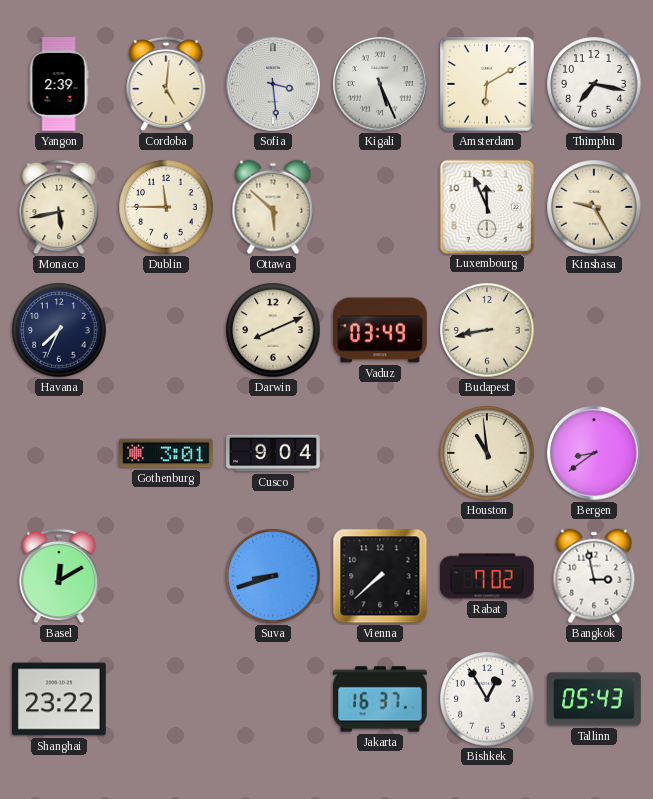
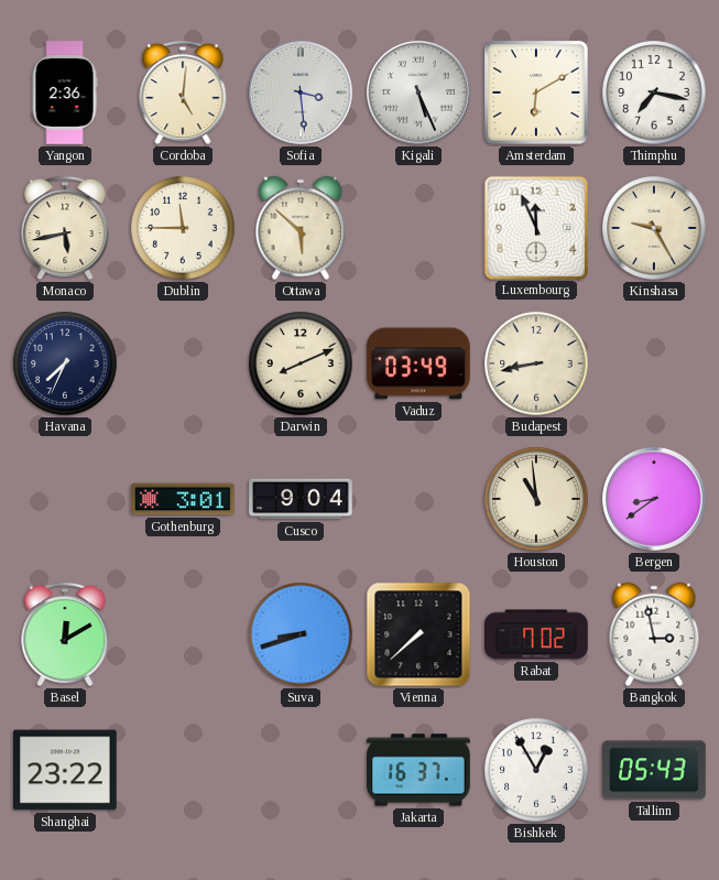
Yangon: 2:39 -> 2:36 (65, 93)
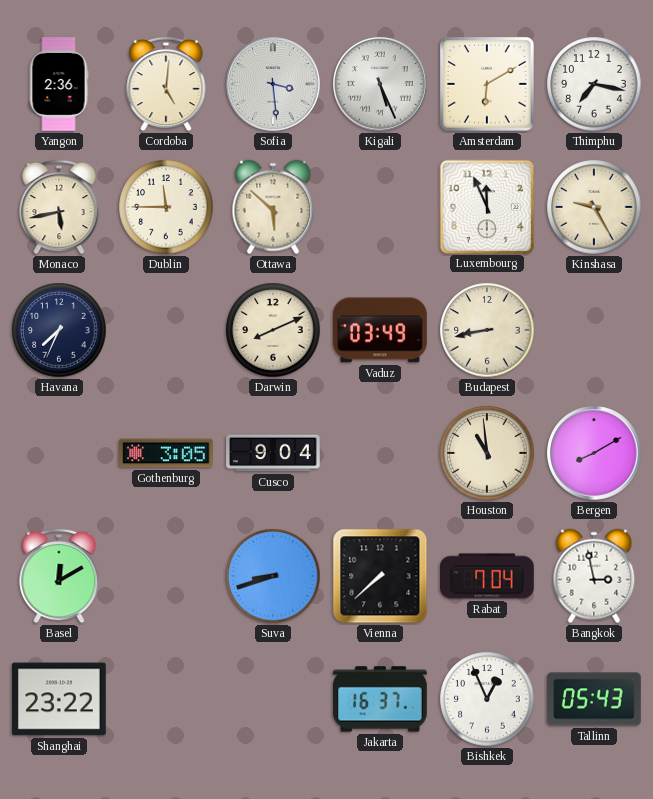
Gothenburg: 3:01 -> 3:05 (166, 453)
Bergen: 8:39 -> 8:10 (594, 453)
Rabat: 7:02 -> 7:04 (487, 576)
Bishkek: 12:55 -> 12:56 (487, 699)
